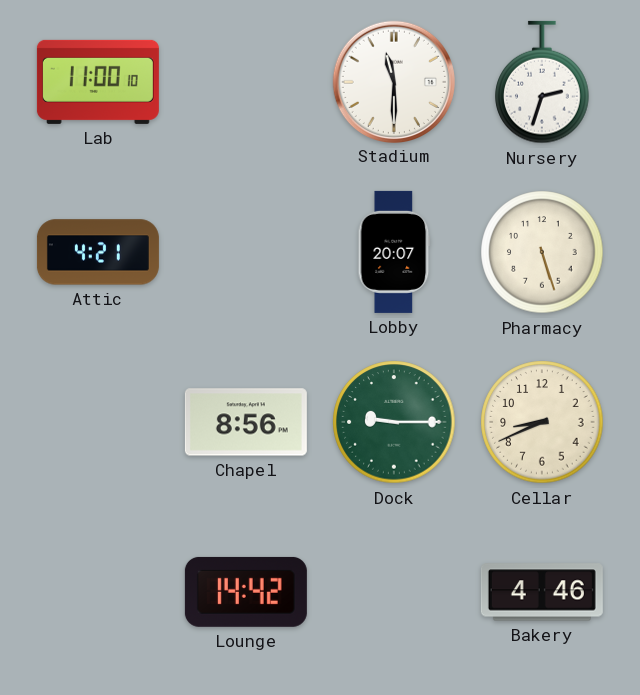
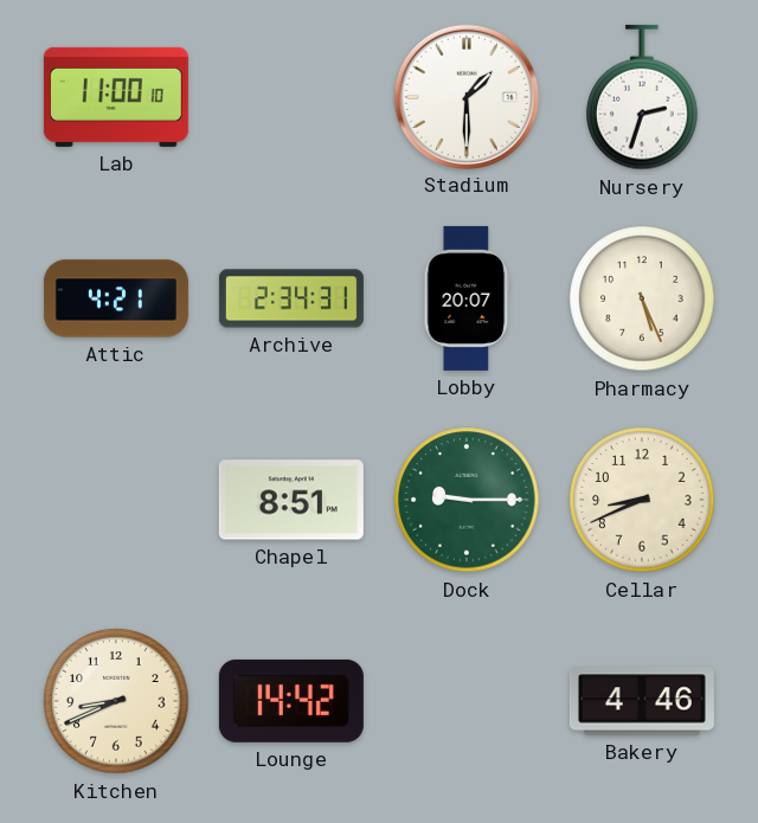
Stadium: 11:30 -> 1:30 (465, 96)
Archive: none -> 2:34 (291, 298)
Pharmacy: 5:27 -> 5:26 (642, 298)
Chapel: 8:56 -> 8:51 (291, 500)
Kitchen: none -> 8:41 (116, 701)
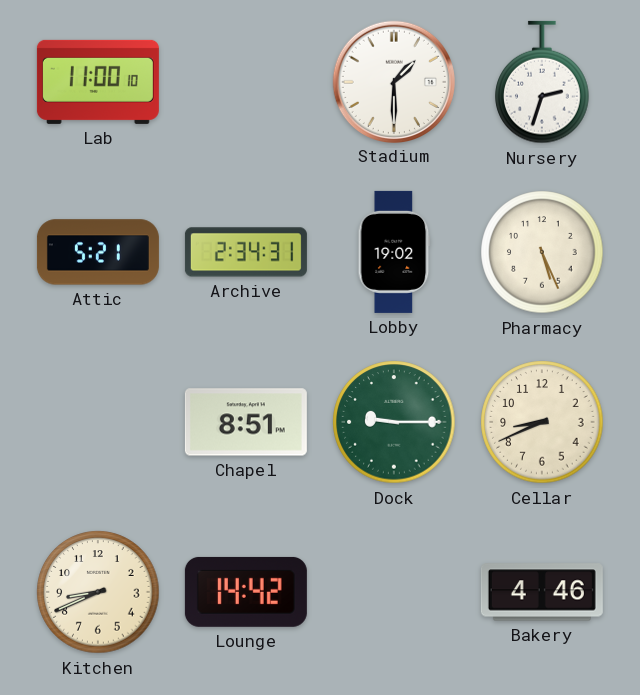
Attic: 4:21 -> 5:21 (98, 252)
Lobby: 20:07 -> 19:02 (394, 252)
